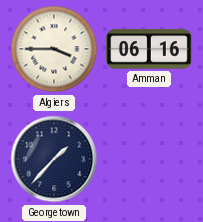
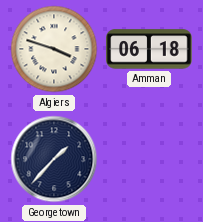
Algiers: 3:45 -> 3:48 (54, 49)
Amman: 06:16 -> 06:18 (149, 49)
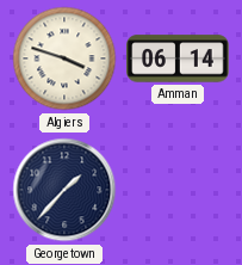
Amman: 06:18 -> 06:14 (178, 58)
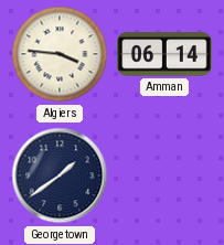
Algiers: 3:48 -> 3:46 (60, 54)
Georgetown: 1:37 -> 1:39 (60, 175)
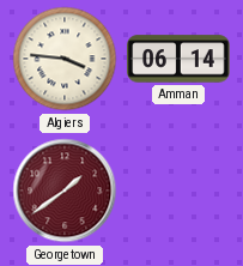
Georgetown dial: navy -> burgundy (65, 191)
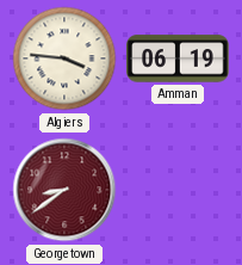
Amman: 06:14 -> 06:19 (178, 58)
Georgetown: 1:39 -> 8:39 (64, 190)
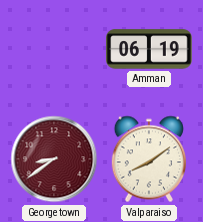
Algiers: 3:46 -> none (64, 58)
Valparaiso: none -> 8:09 (149, 159)
